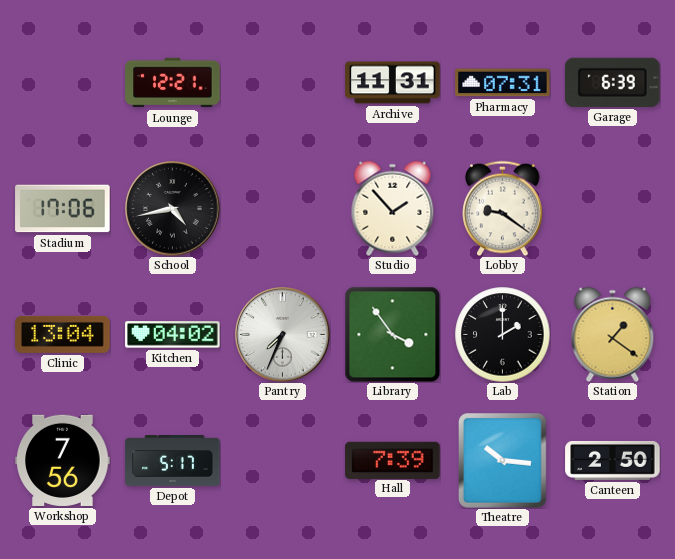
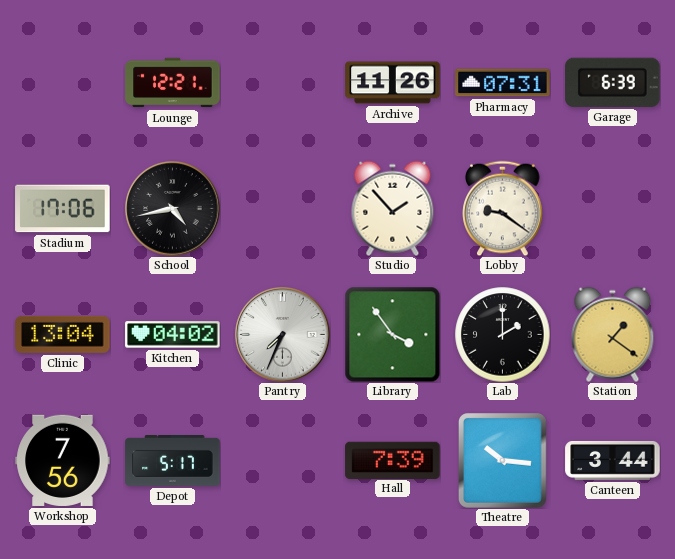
Archive: 11:31 -> 11:26 (393, 83)
Canteen: 2:50 -> 3:44 (613, 460)
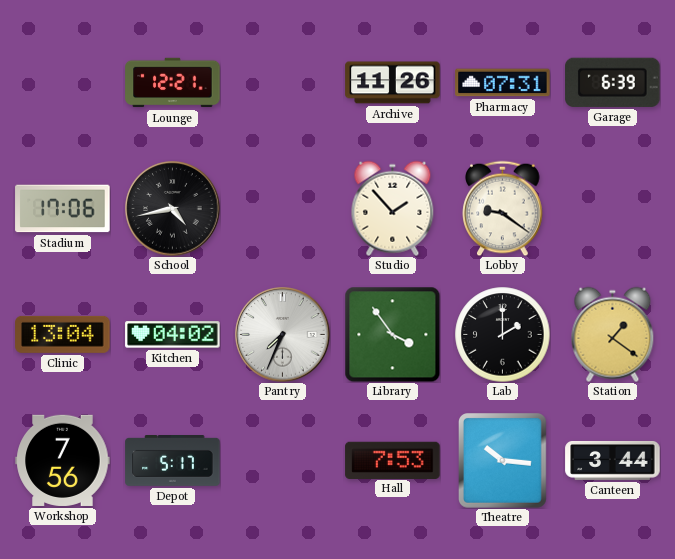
Hall: 7:39 -> 7:53 (393, 460)
